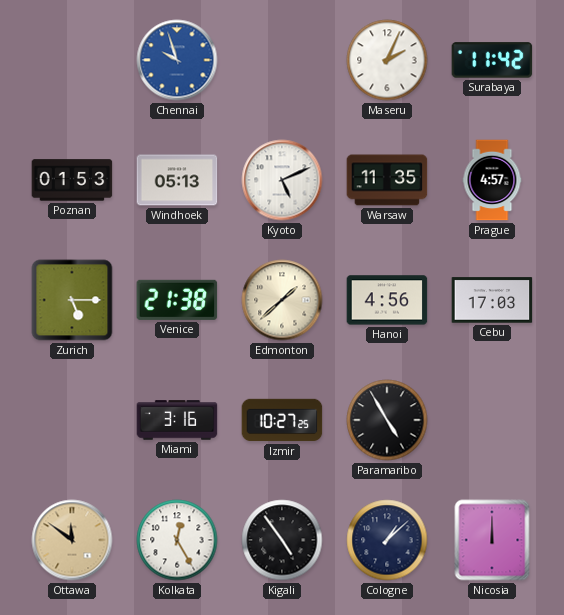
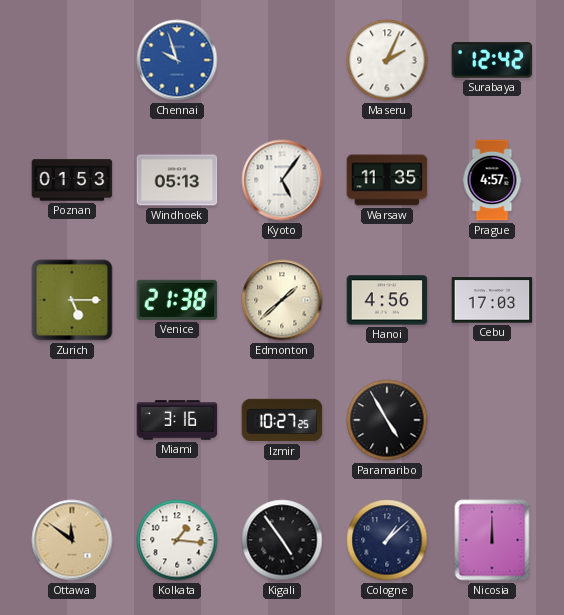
Surabaya: 11:42 -> 12:42 (492, 60)
Kyoto: 5:11 -> 5:06 (282, 180)
Kolkata: 12:25 -> 1:16 (177, 540)
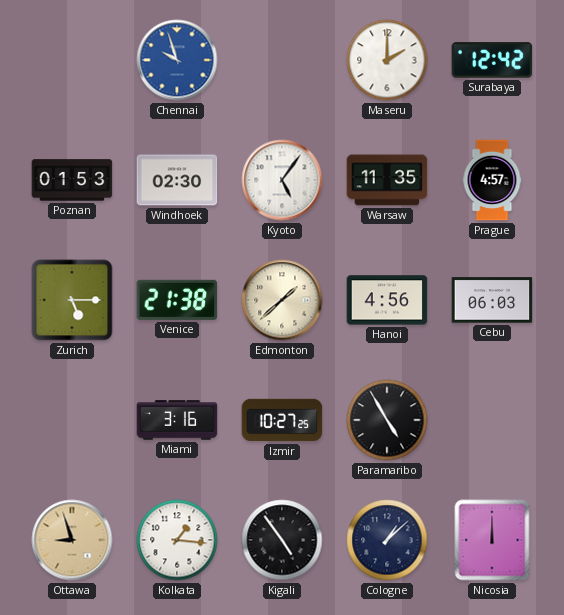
Maseru: 2:04 -> 2:00 (387, 60)
Windhoek: 05:13 -> 02:30 (177, 180)
Cebu: 17:03 -> 06:03 (492, 300)
Ottawa: 11:51 -> 8:57 (72, 540)
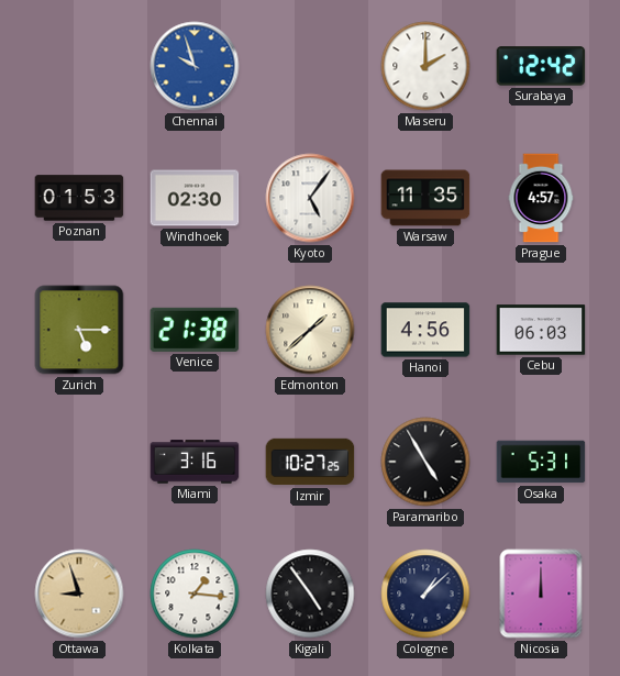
Osaka: none -> 5:31 (541, 462)
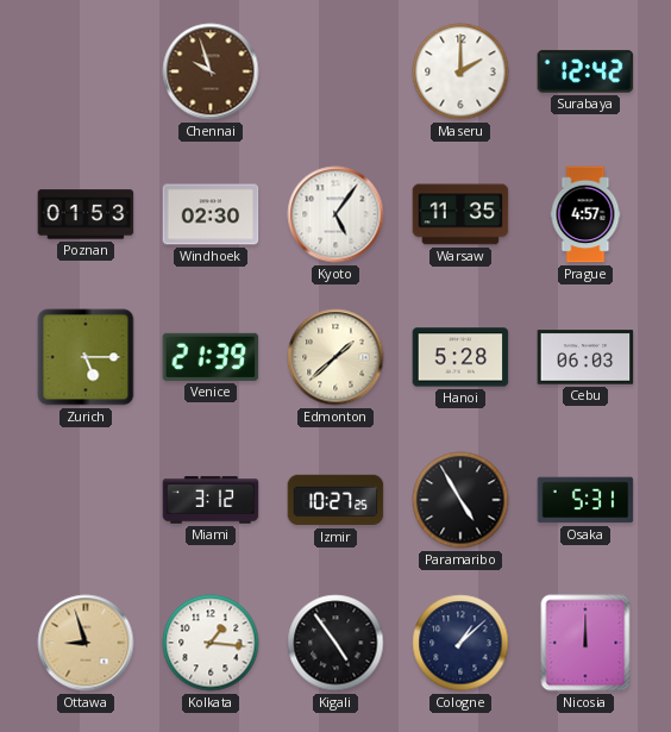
Chennai dial: blue -> brown (211, 71)
Venice: 21:38 -> 21:39 (211, 357)
Hanoi: 4:56 -> 5:28 (460, 357)
Miami: 3:16 -> 3:12 (211, 500)
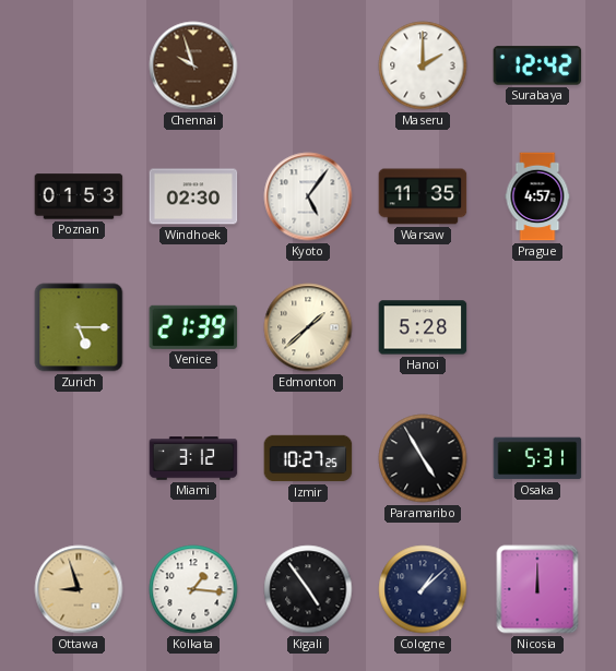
Cebu: 06:03 -> none (585, 357)
